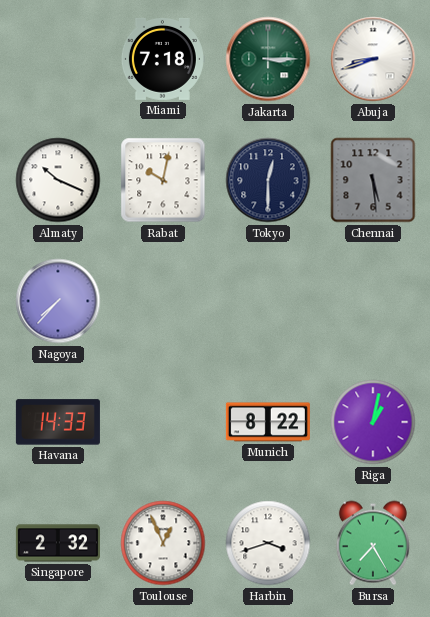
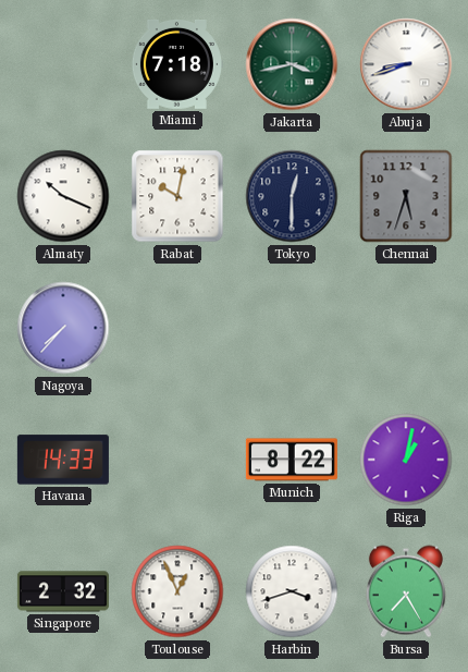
Jakarta: 3:15 -> 3:43 (292, 64)
Chennai: 5:29 -> 5:33 (406, 196)
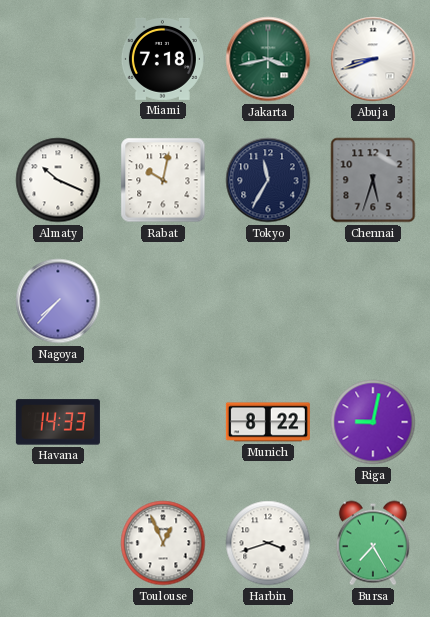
Tokyo: 12:30 -> 11:35 (268, 180)
Riga: 1:02 -> 9:02 (373, 422)
Singapore: 2:32 -> none (63, 591)
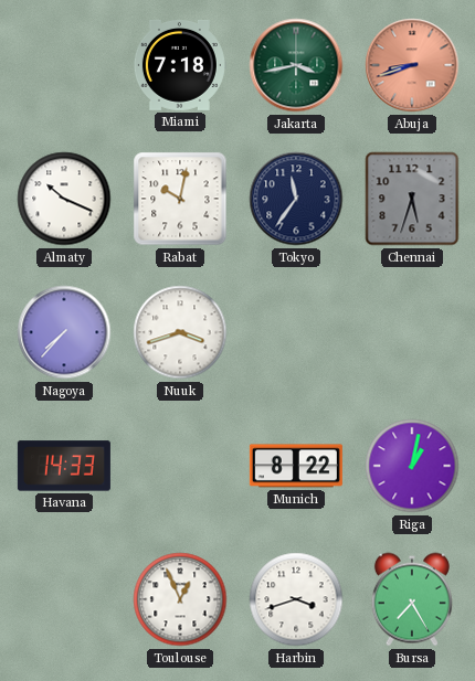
Abuja dial: white -> salmon (412, 65)
Tokyo: 11:35 -> 11:36 (296, 199)
Nuuk: none -> 3:42 (180, 332)
Riga: 9:02 -> 1:02 (412, 466)
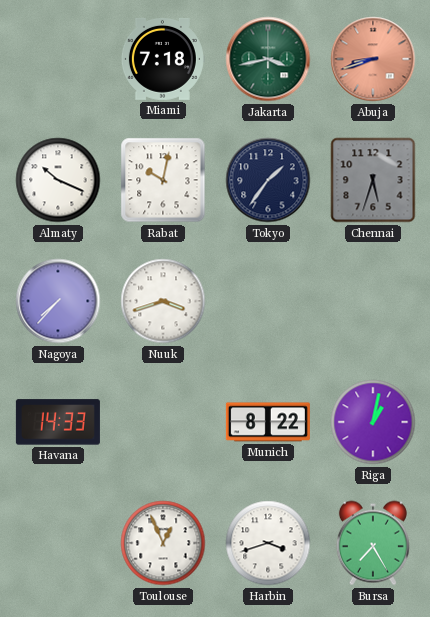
Tokyo: 11:36 -> 1:36 (268, 180)
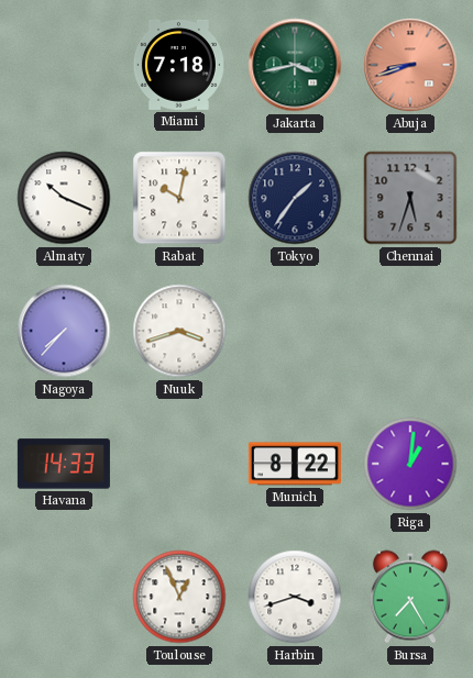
Riga: 1:02 -> 1:01 (410, 464)
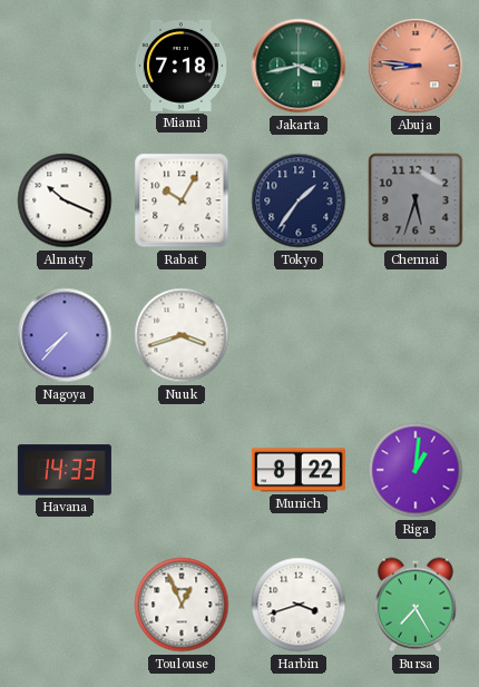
Abuja: 8:42 -> 8:46 (416, 66)
Rabat: 10:02 -> 10:05 (182, 200)
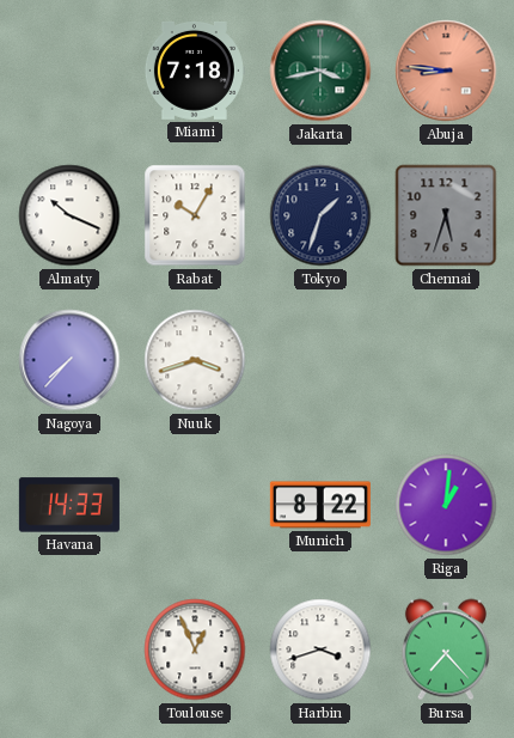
Tokyo: 1:36 -> 1:33 (320, 215)
Bursa: 7:25 -> 7:23 (446, 649)
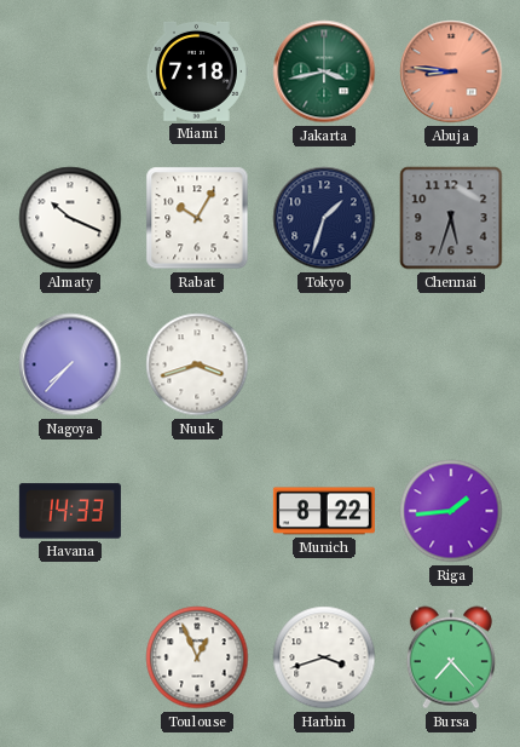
Riga: 1:01 -> 1:44 (451, 511)
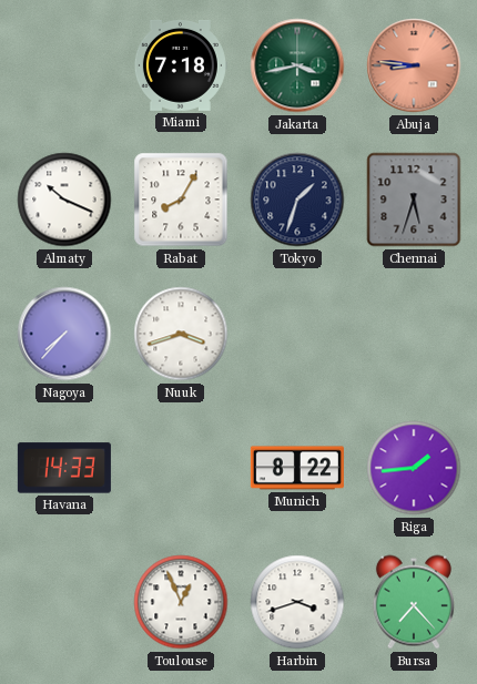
Rabat: 10:05 -> 8:05 (181, 200)
